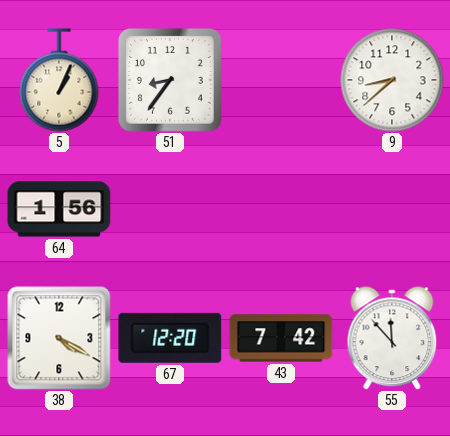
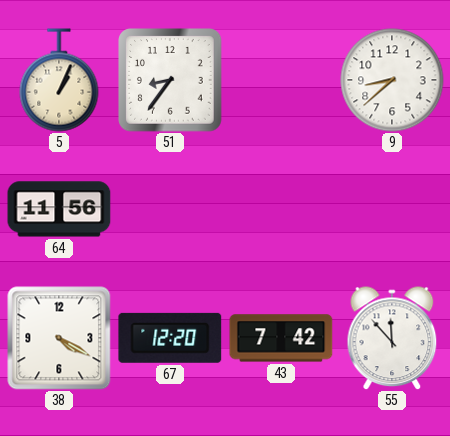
64: 1:56 -> 11:56 (59, 209)
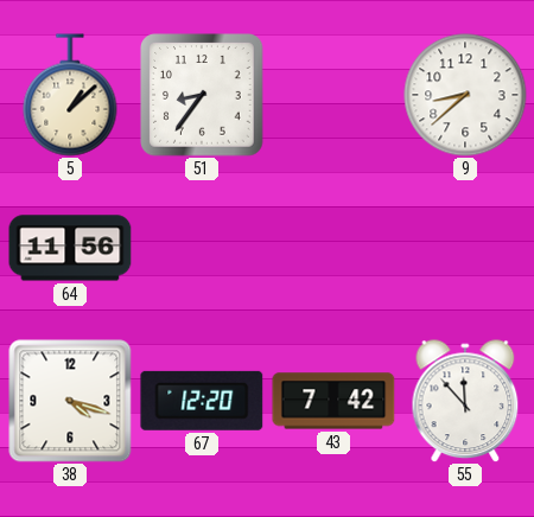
5: 1:04 -> 1:08 (70, 95)
38: 4:20 -> 4:18 (70, 401)
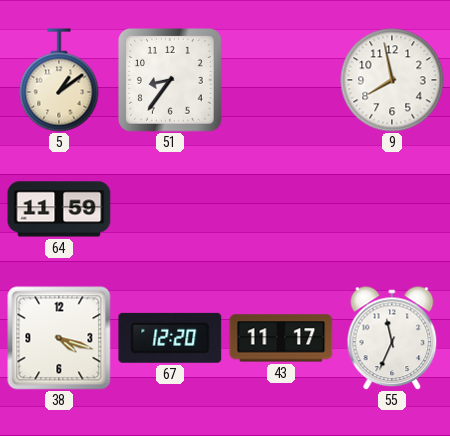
5: 1:08 -> 1:09 (59, 80)
9: 8:38 -> 7:58 (392, 80)
64: 11:56 -> 11:59 (59, 209)
43: 7:42 -> 11:17 (281, 338)
55: 11:53 -> 11:34 (392, 338)
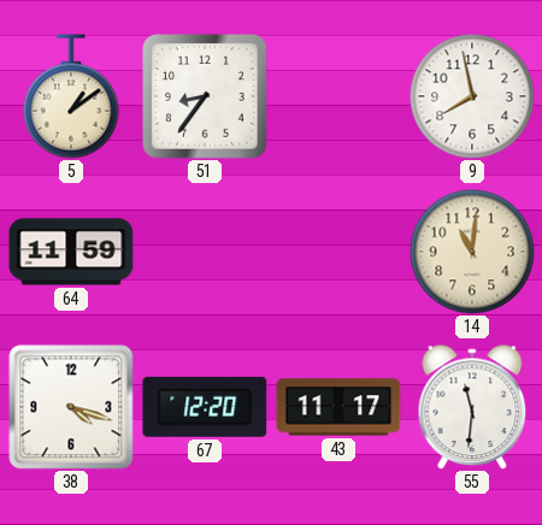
14: none -> 11:01 (472, 252)
55: 11:34 -> 11:31 (472, 407)
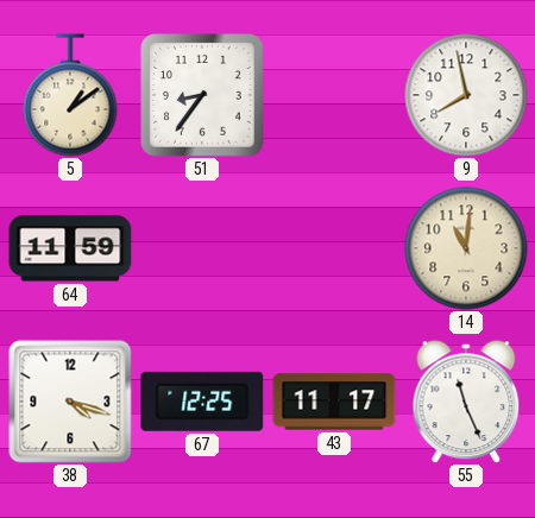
67: 12:20 -> 12:25 (202, 402)
55: 11:31 -> 11:26 (466, 402)
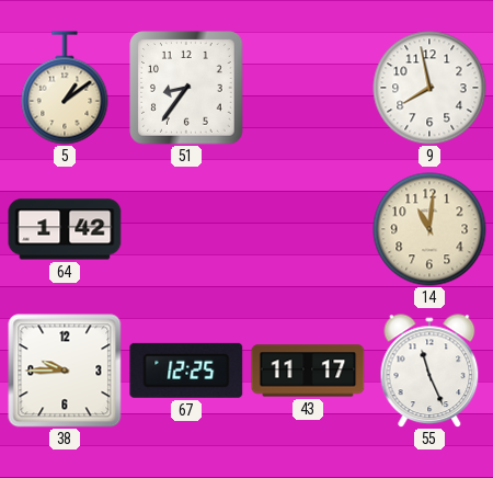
64: 11:59 -> 1:42 (65, 229)
38: 4:18 -> 9:45 (65, 371)
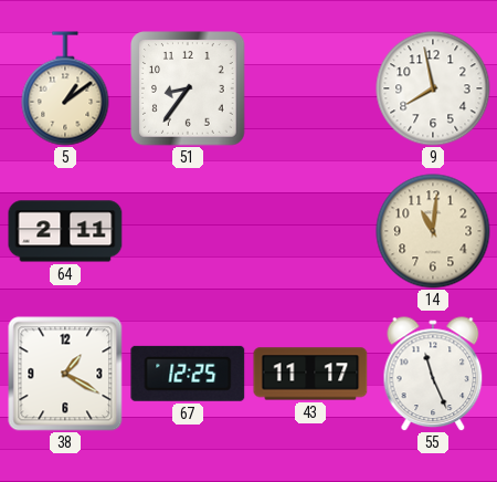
64: 1:42 -> 2:11 (65, 231)
38: 9:45 -> 1:20 (65, 374)
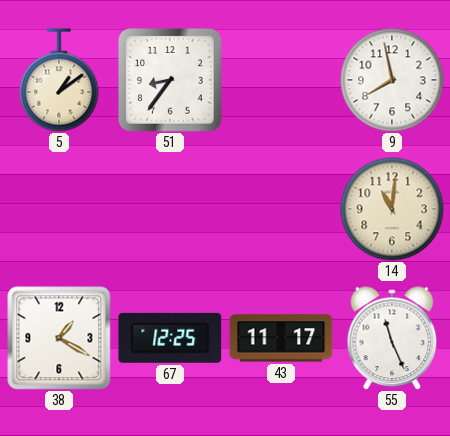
64: 2:11 -> none (65, 231)
